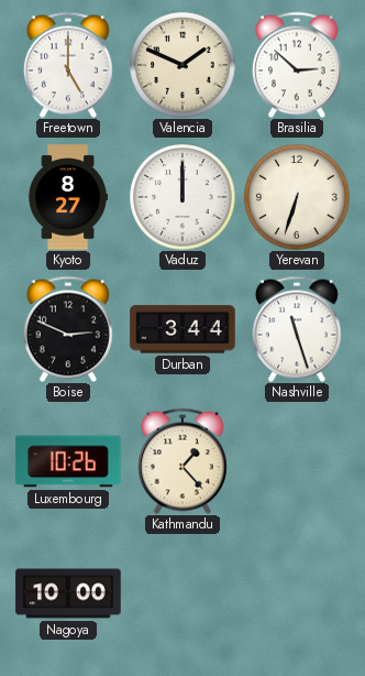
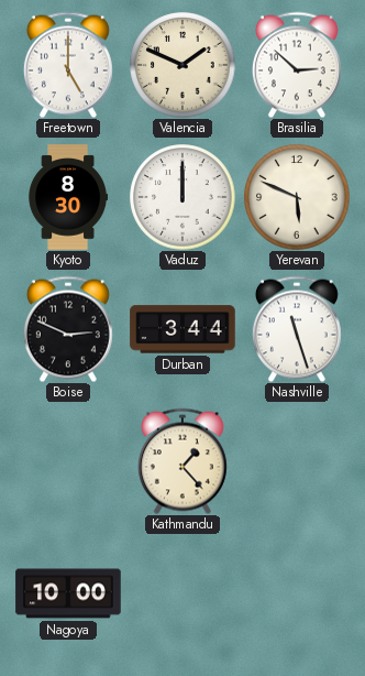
Kyoto: 8:27 -> 8:30 (67, 197)
Yerevan: 6:33 -> 5:49 (297, 197)
Luxembourg: 10:26 -> none (68, 461)
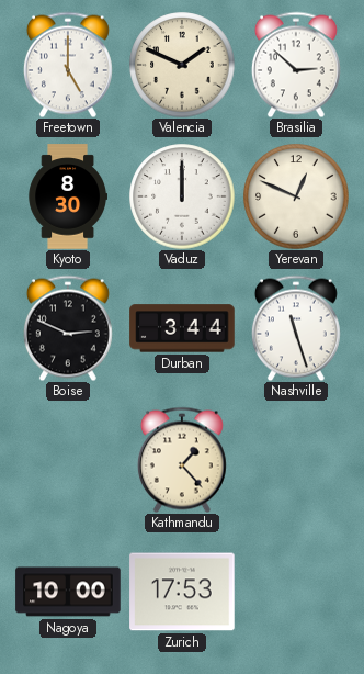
Yerevan: 5:49 -> 12:49 (296, 196)
Zurich: none -> 17:53 (182, 592)
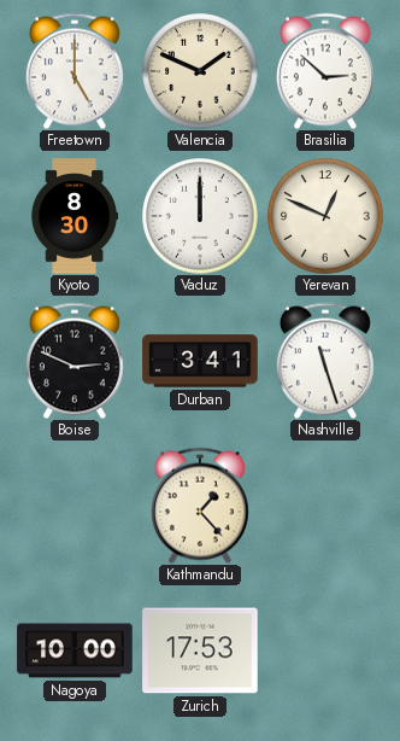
Durban: 3:44 -> 3:41 (200, 361)
